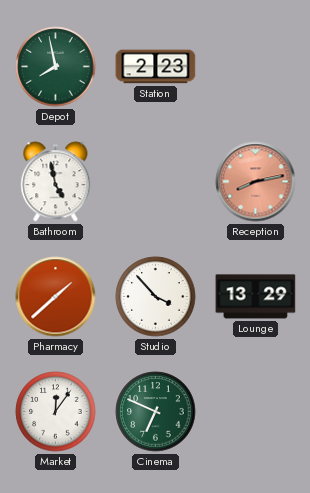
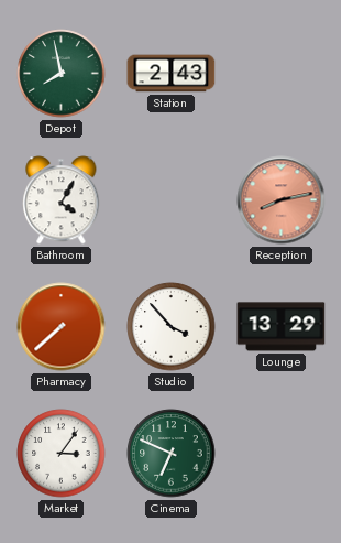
Station: 2:23 -> 2:43 (172, 74)
Bathroom: 4:58 -> 4:05 (62, 200)
Pharmacy: 1:38 -> 7:38 (62, 327)
Market: 12:06 -> 3:06 (62, 454)
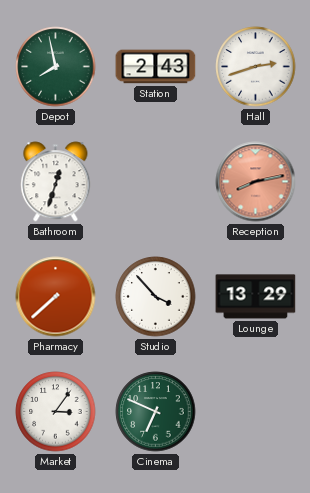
Hall: none -> 2:42 (256, 67)
Bathroom: 4:05 -> 12:33 (56, 182)
